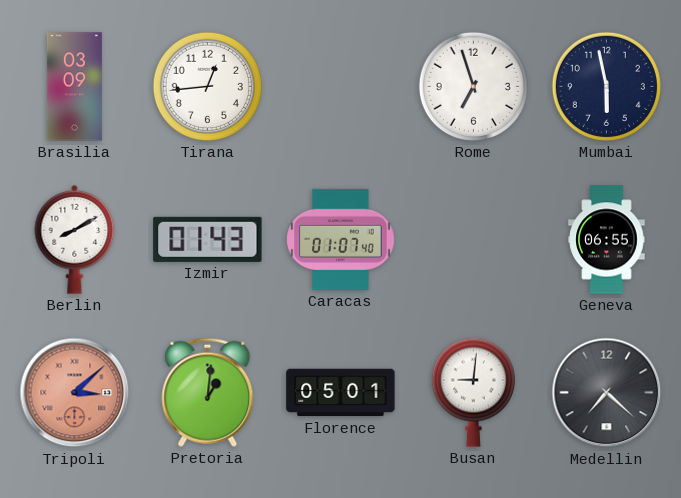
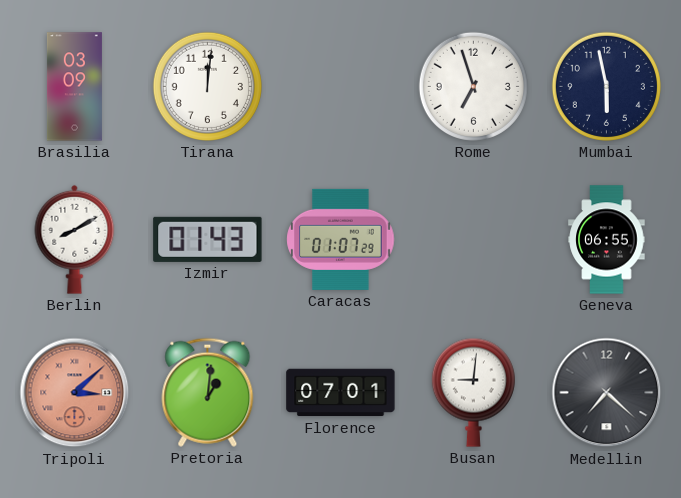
Tirana: 12:44 -> 12:01 (207, 86)
Caracas: 01:07:40 -> 01:07:29 (341, 239)
Florence: 05:01 -> 07:01 (341, 393)
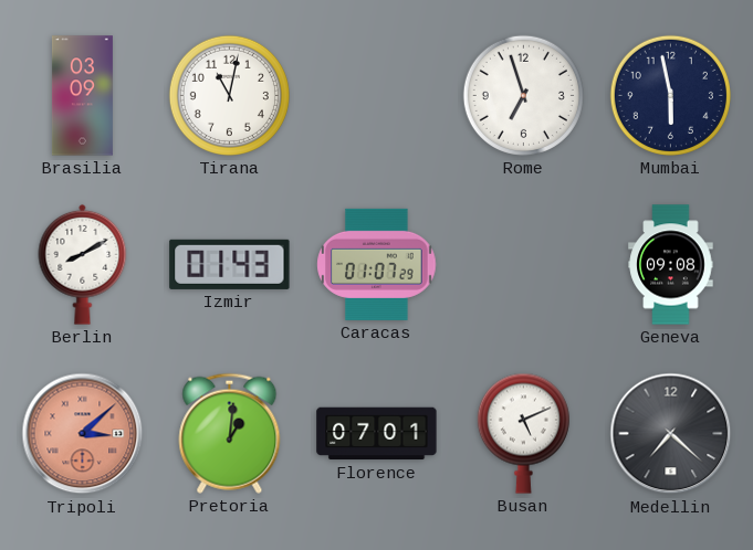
Tirana: 12:01 -> 11:02 (229, 95)
Geneva: 06:55 -> 09:08 (671, 265)
Busan: 9:01 -> 5:11 (523, 433)
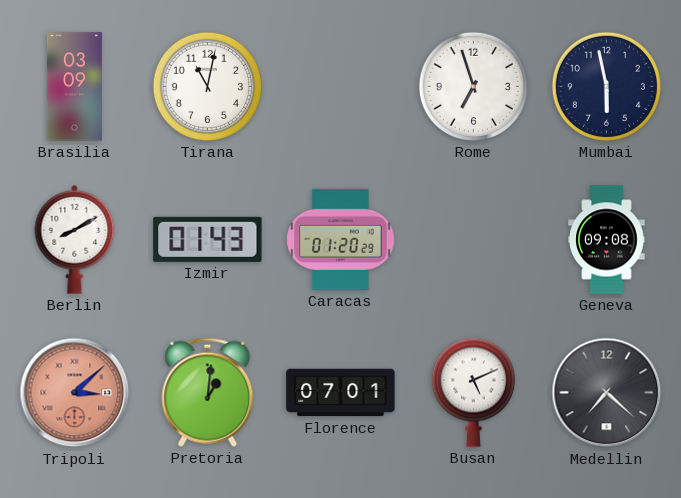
Caracas: 01:07 -> 01:20 (341, 239)
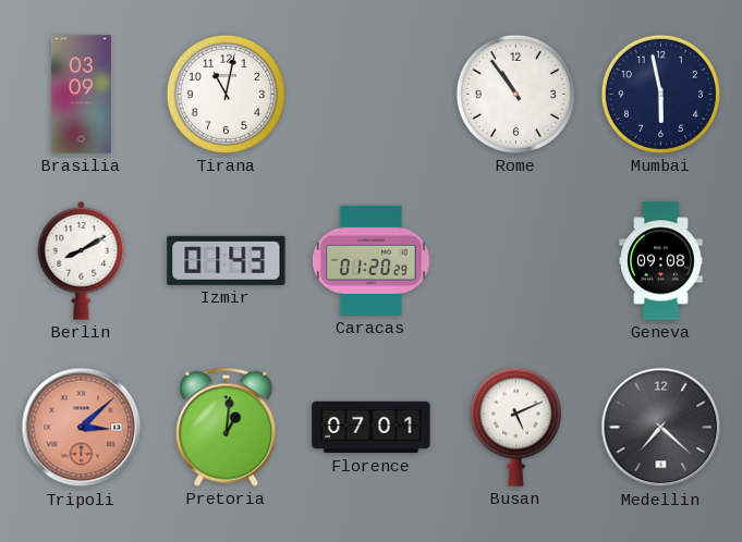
Rome: 6:57 -> 10:54 (515, 94)
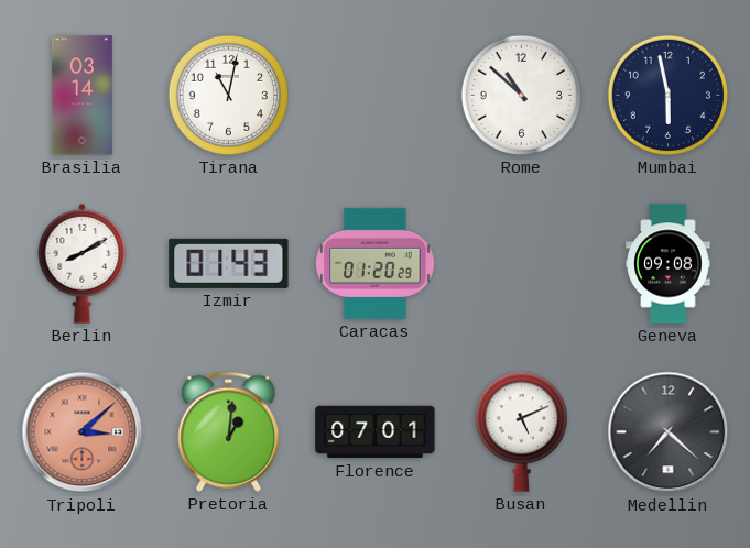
Brasilia: 03:09 -> 03:14 (81, 96)
Rome: 10:54 -> 10:52 (521, 95)
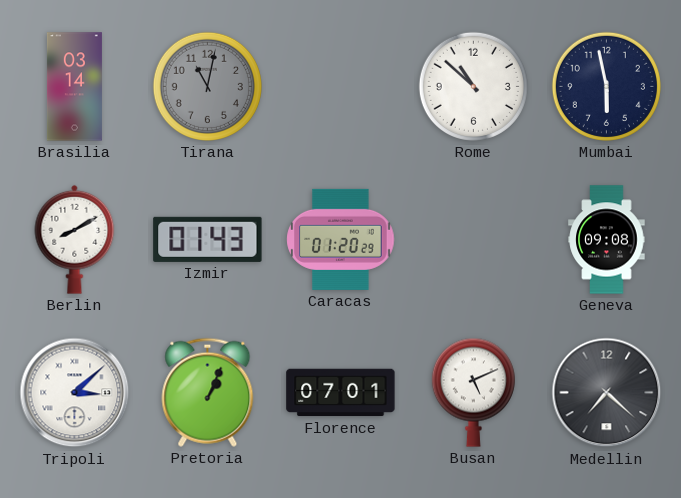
Tirana dial: white -> grey (207, 86)
Tripoli dial: salmon -> white (75, 393)
Pretoria: 1:01 -> 1:04 (208, 392)
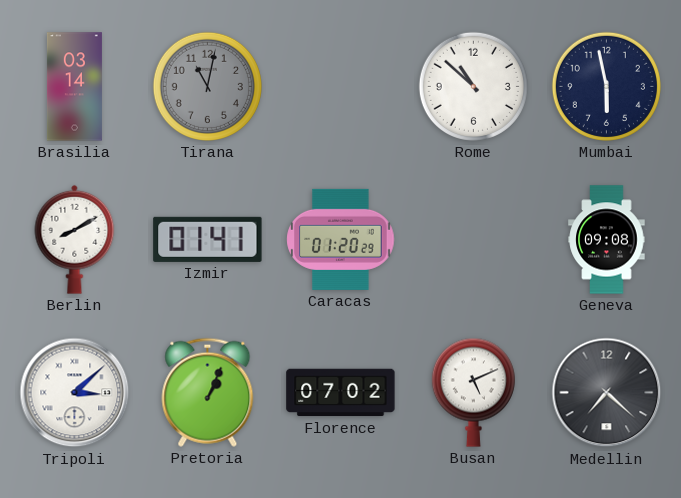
Izmir: 01:43 -> 01:41 (208, 239)
Florence: 07:01 -> 07:02 (341, 393)
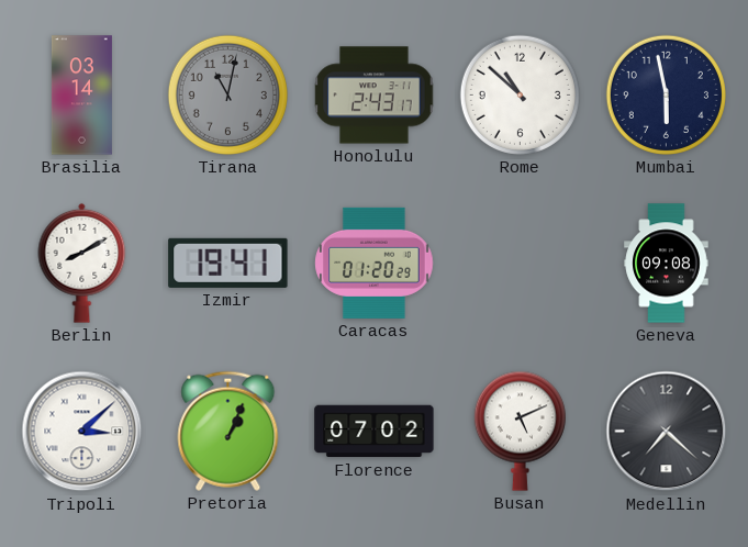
Honolulu: none -> 2:43 (375, 96)
Izmir: 01:41 -> 19:41 (228, 263)
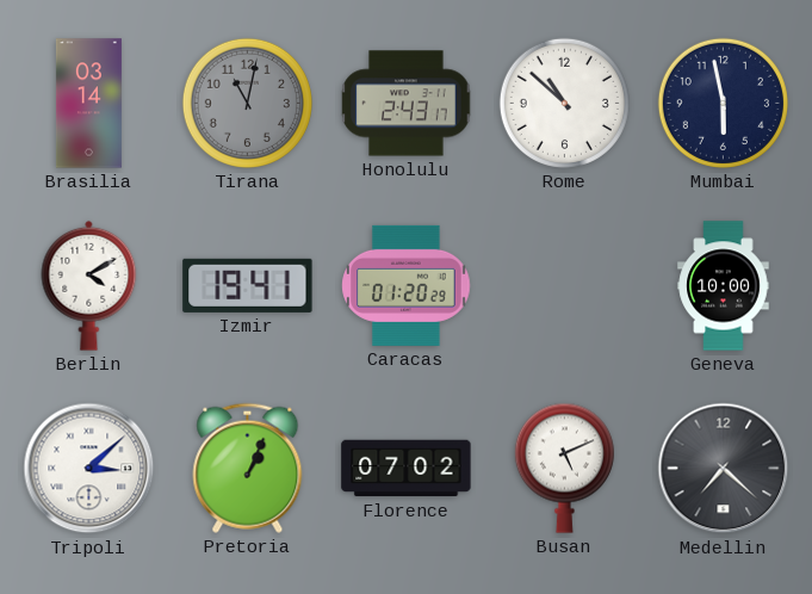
Berlin: 8:10 -> 4:10 (89, 285)
Geneva: 09:08 -> 10:00 (724, 286)
